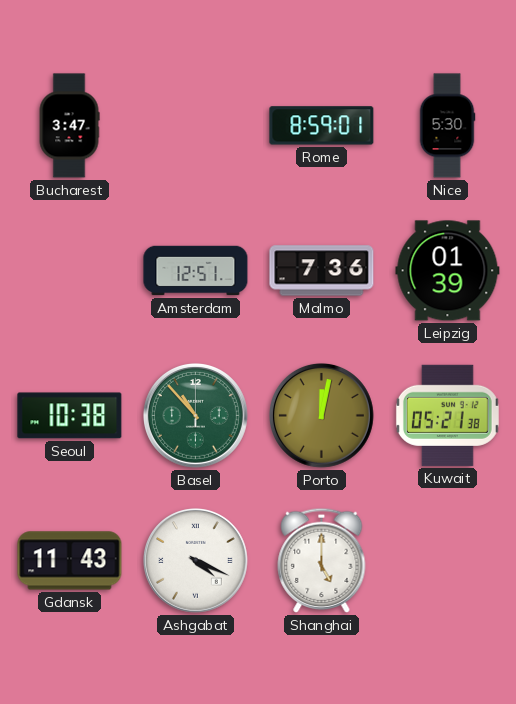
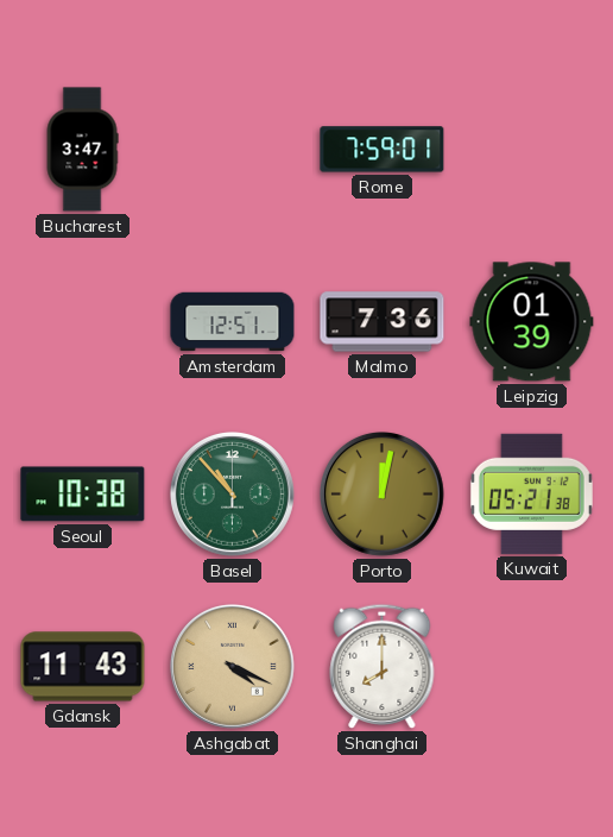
Rome: 8:59 -> 7:59 (383, 150)
Nice: 5:30 -> none (447, 126)
Ashgabat dial: white -> champagne (233, 667)
Shanghai: 5:00 -> 8:00 (383, 666)
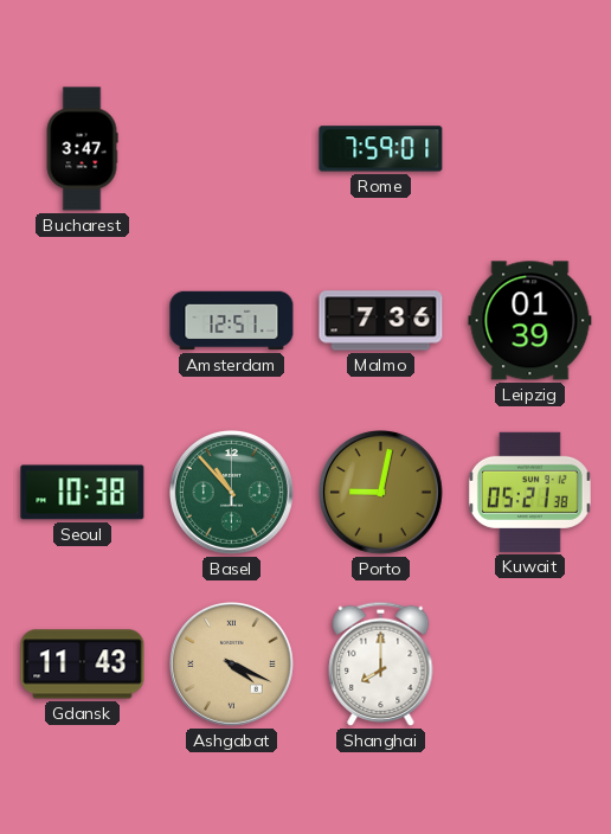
Porto: 12:02 -> 9:02 (381, 493)
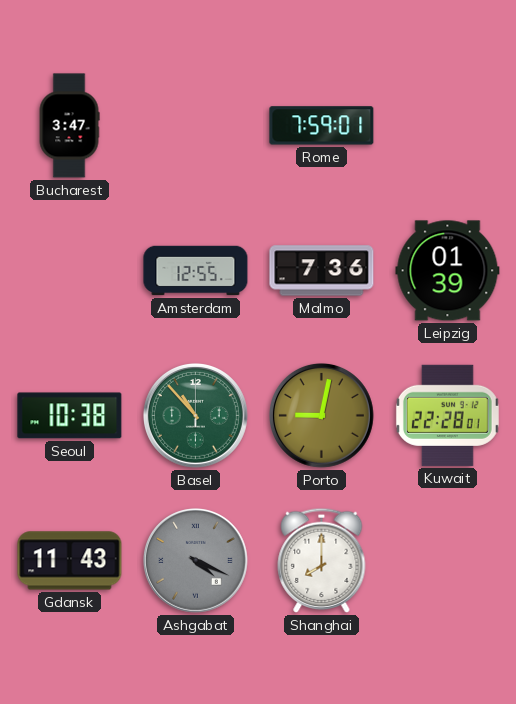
Amsterdam: 12:51 -> 12:55 (196, 271)
Kuwait: 05:21 -> 22:28 (447, 415)
Ashgabat dial: champagne -> grey (196, 561)
